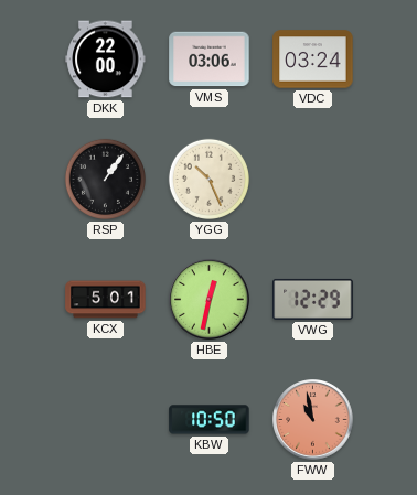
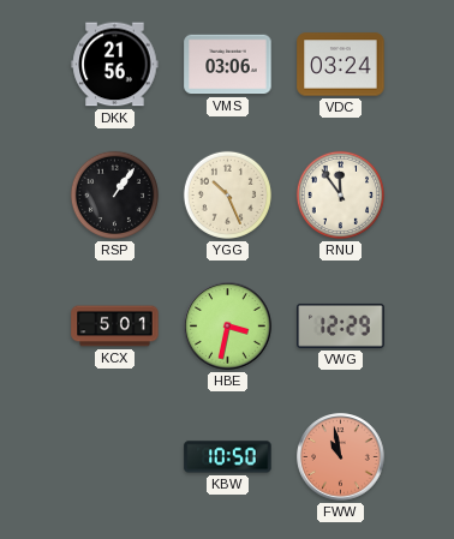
DKK: 22:00 -> 21:56 (115, 65)
RNU: none -> 11:54 (340, 194)
HBE: 12:32 -> 3:32 (228, 327)
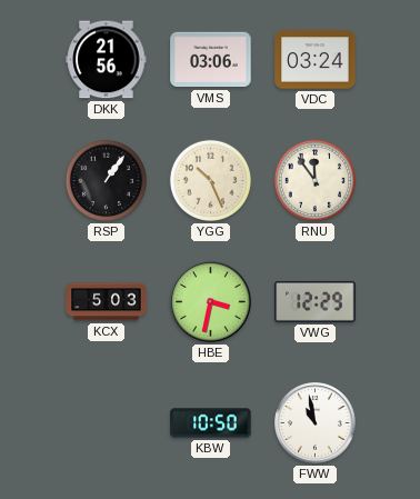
KCX: 5:01 -> 5:03 (107, 302)
FWW dial: salmon -> white (316, 423)
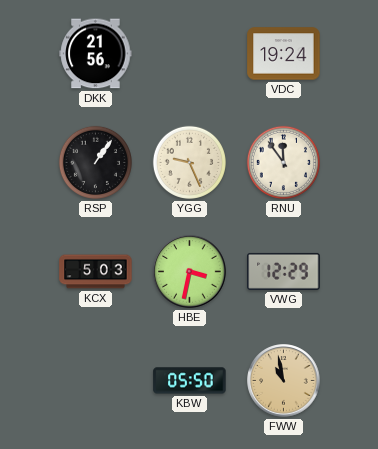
VMS: 03:06 -> none (211, 60)
VDC: 03:24 -> 19:24 (284, 54)
YGG: 10:26 -> 9:26 (189, 162)
KBW: 10:50 -> 05:50 (190, 381)
FWW dial: white -> champagne (284, 381)
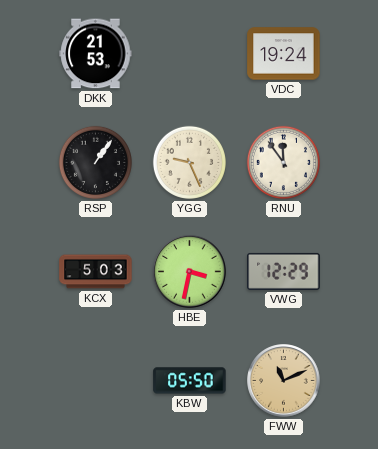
DKK: 21:56 -> 21:53 (96, 54)
FWW: 10:58 -> 11:11 (284, 381)
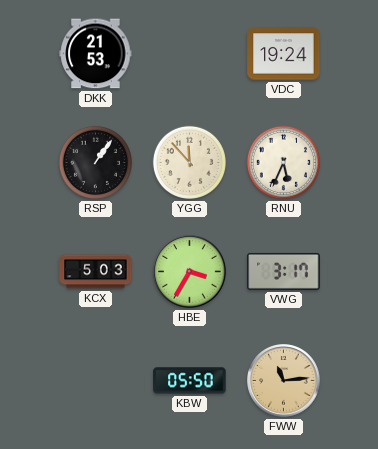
YGG: 9:26 -> 11:53 (189, 162)
RNU: 11:54 -> 5:34 (283, 162)
HBE: 3:32 -> 3:35 (190, 272)
VWG: 12:29 -> 3:17 (284, 271)
FWW: 11:11 -> 11:14 (284, 381)
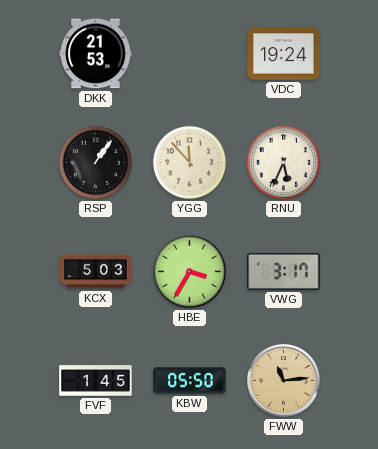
FVF: none -> 1:45 (96, 381)
